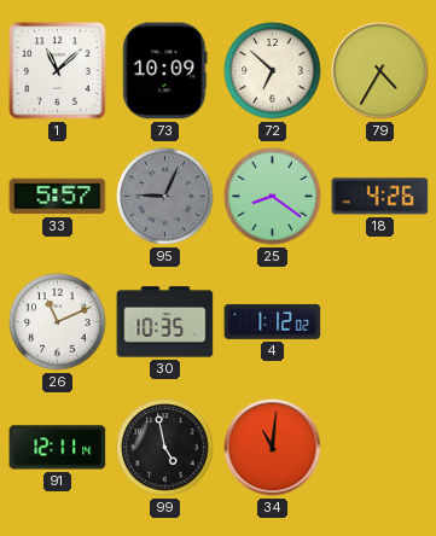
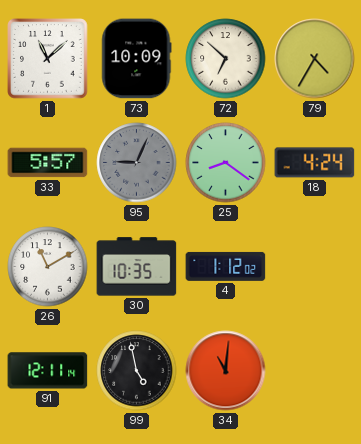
18: 4:26 -> 4:24 (315, 163)
26: 11:11 -> 11:10 (48, 267)
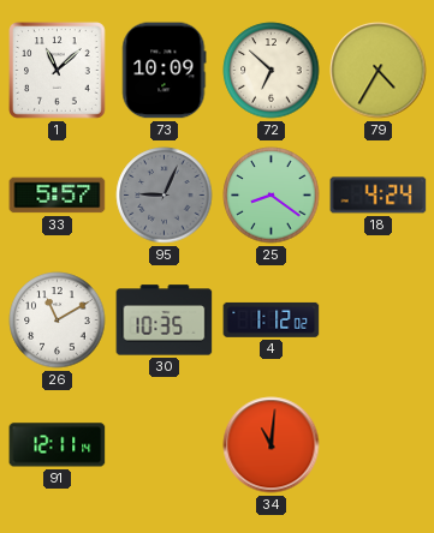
99: 4:58 -> none (137, 371)
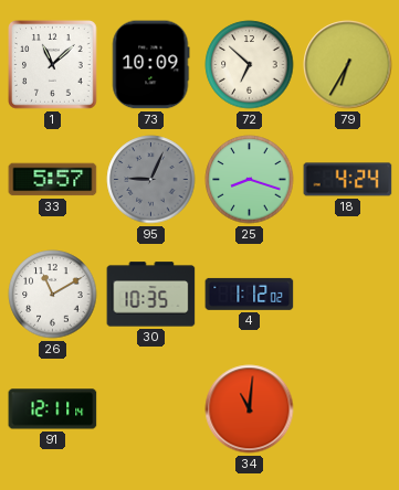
79: 4:35 -> 6:35 (348, 65)
25: 8:21 -> 8:18 (250, 180)
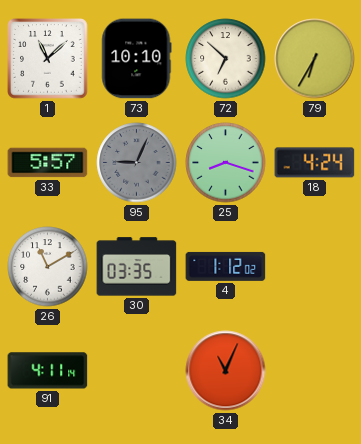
73: 10:09 -> 10:10 (137, 59)
30: 10:35 -> 03:35 (137, 267)
91: 12:11 -> 4:11 (48, 371)
34: 11:01 -> 11:04 (226, 371)
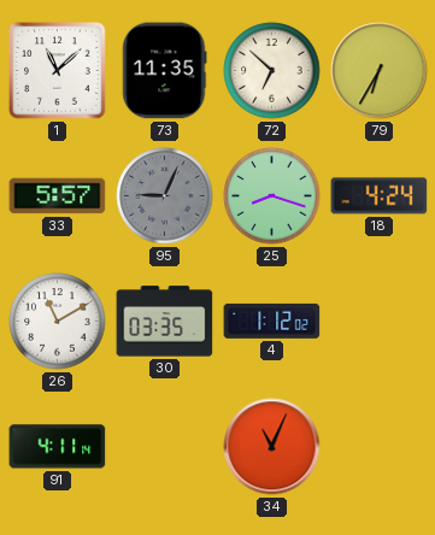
73: 10:10 -> 11:35 (165, 71)
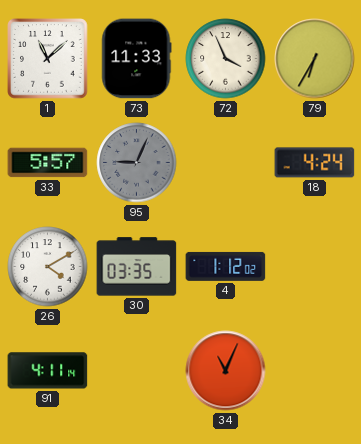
73: 11:35 -> 11:33 (137, 59)
72: 6:52 -> 3:56 (226, 59)
25: 8:18 -> none (272, 196)
26: 11:10 -> 4:10 (48, 267)
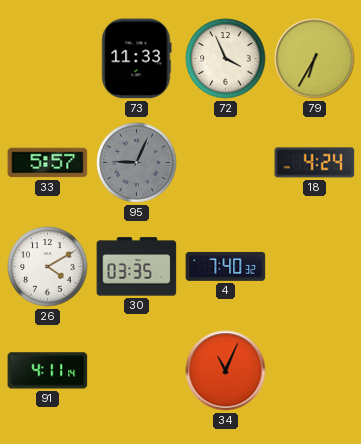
1: 11:08 -> none (48, 59)
4: 1:12 -> 7:40 (226, 266)
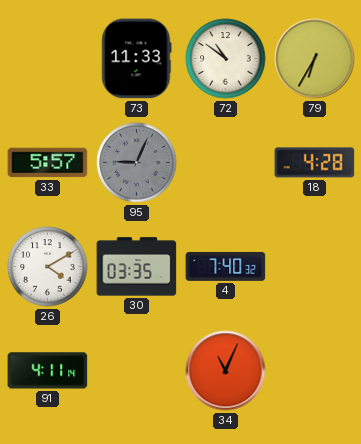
72: 3:56 -> 10:51 (226, 59)
18: 4:24 -> 4:28 (315, 163)
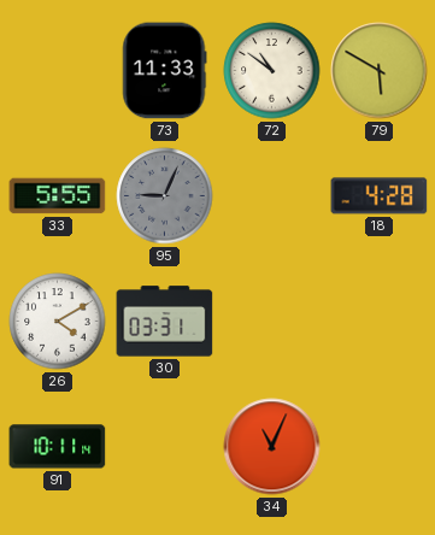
79: 6:35 -> 5:50 (380, 71)
33: 5:57 -> 5:55 (58, 196)
30: 03:35 -> 03:31 (165, 322)
4: 7:40 -> none (226, 266)
91: 4:11 -> 10:11 (58, 447)
